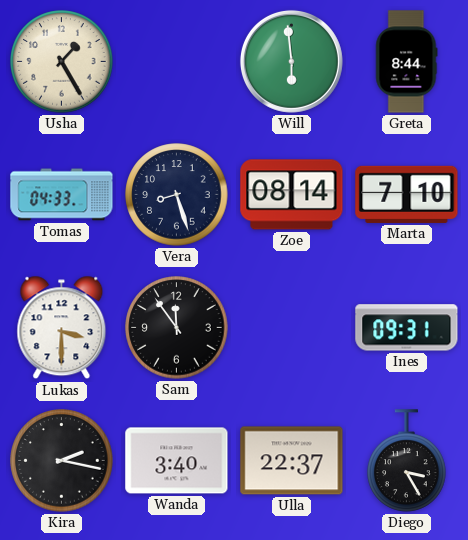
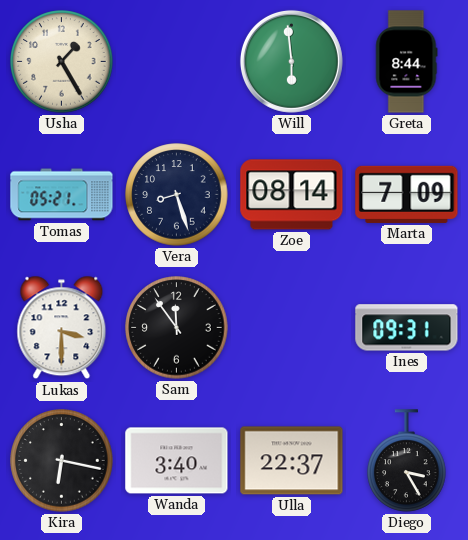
Tomas: 04:33 -> 05:21 (62, 195)
Marta: 7:10 -> 7:09 (407, 194)
Kira: 2:17 -> 6:17 (62, 461)
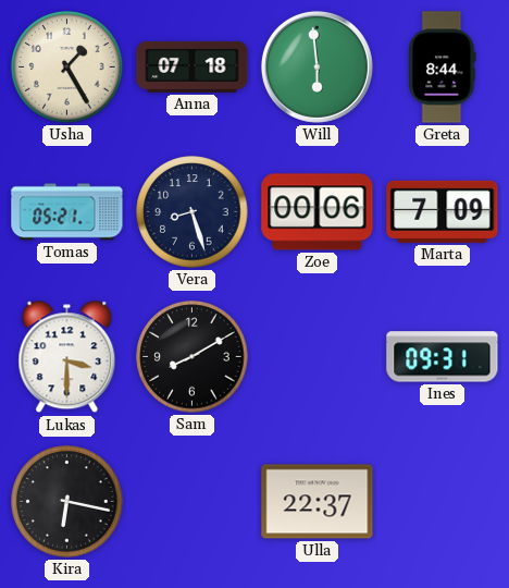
Anna: none -> 07:18 (193, 66)
Zoe: 08:14 -> 00:06 (318, 212)
Sam: 11:54 -> 8:10 (193, 357)
Wanda: 3:40 -> none (177, 461)
Diego: 3:25 -> none (407, 461)
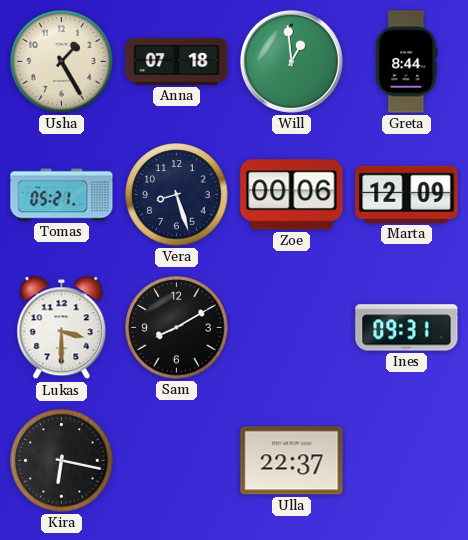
Will: 5:59 -> 12:59 (291, 61)
Marta: 7:09 -> 12:09 (407, 194)
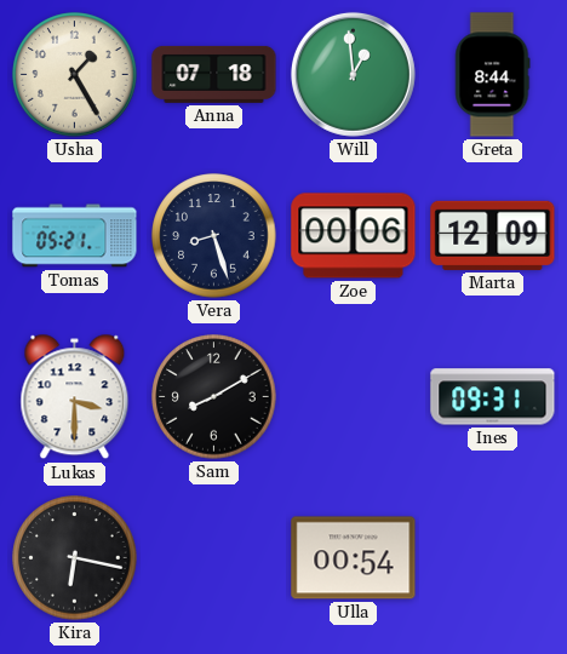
Ulla: 22:37 -> 00:54 (354, 558)
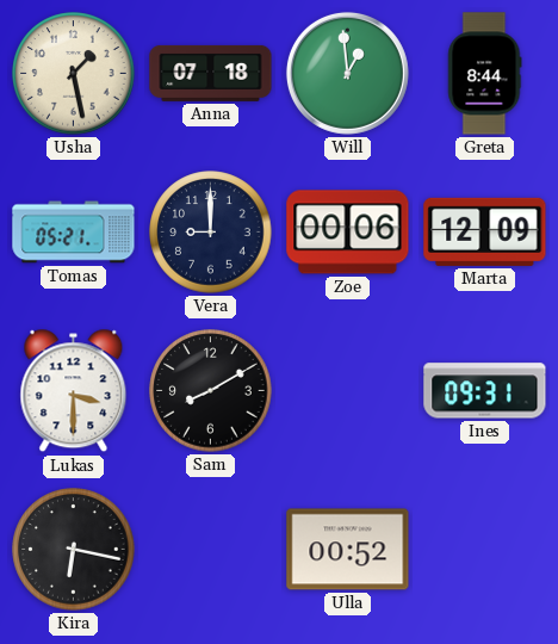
Usha: 1:25 -> 1:28 (74, 74)
Vera: 8:27 -> 9:00 (211, 233)
Ulla: 00:54 -> 00:52 (348, 550)
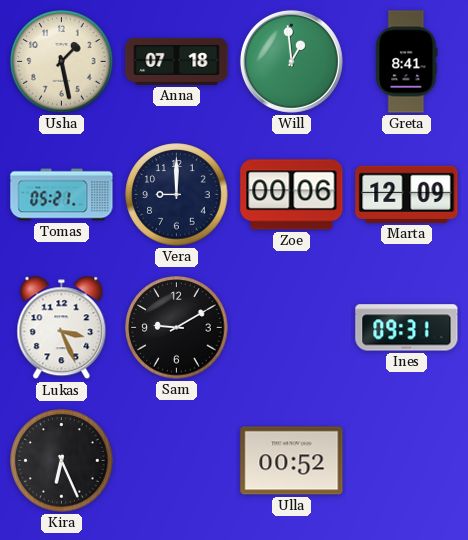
Greta: 8:44 -> 8:41 (407, 62)
Lukas: 3:30 -> 3:26 (62, 328)
Sam: 8:10 -> 9:10 (177, 328)
Kira: 6:17 -> 6:26 (62, 461)
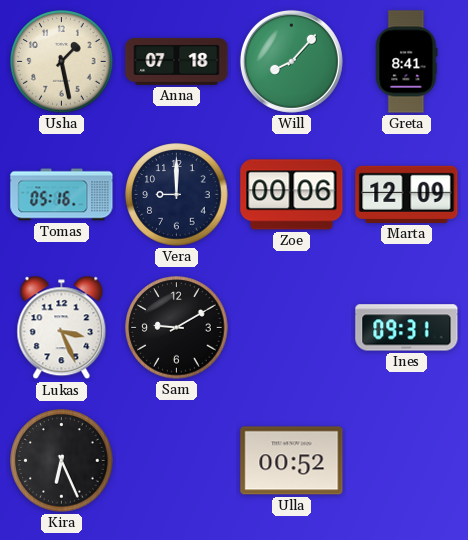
Will: 12:59 -> 8:07 (291, 61)
Tomas: 05:21 -> 05:16 (62, 195)
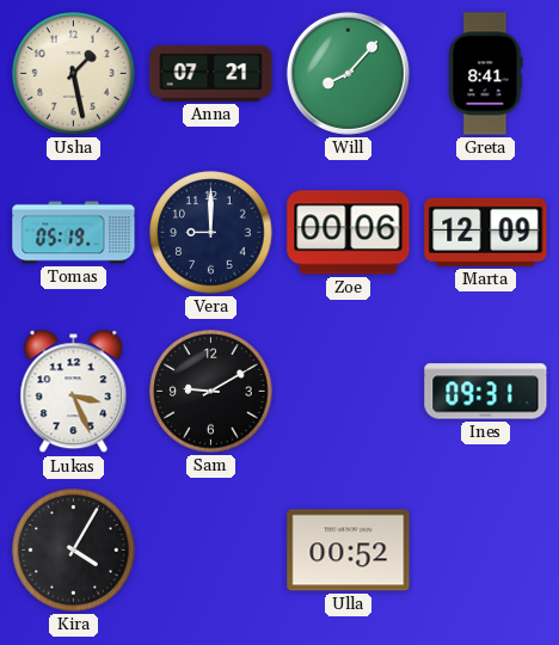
Anna: 07:18 -> 07:21 (211, 73)
Tomas: 05:16 -> 05:19 (74, 233)
Kira: 6:26 -> 4:05 (74, 551)
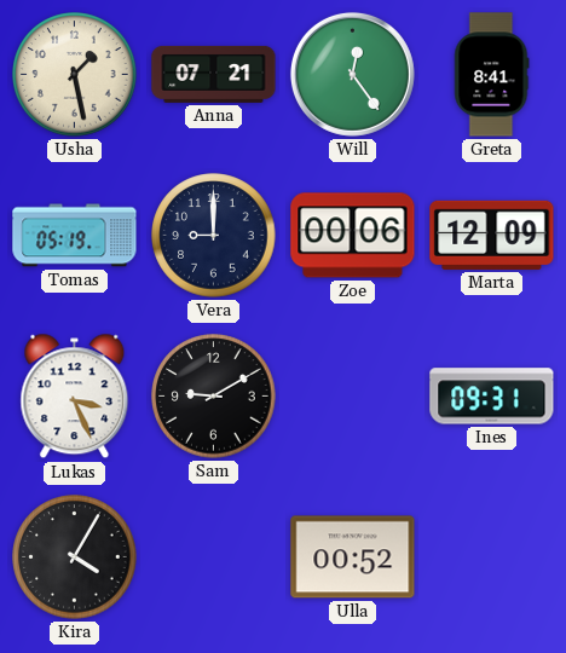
Will: 8:07 -> 12:24 (352, 74)
